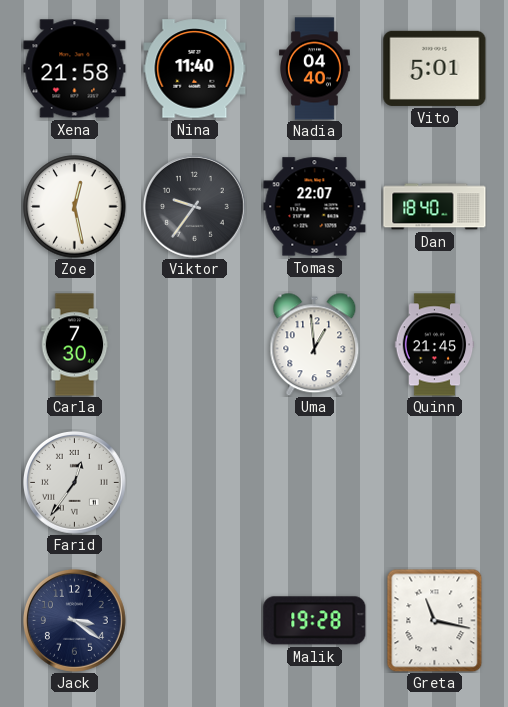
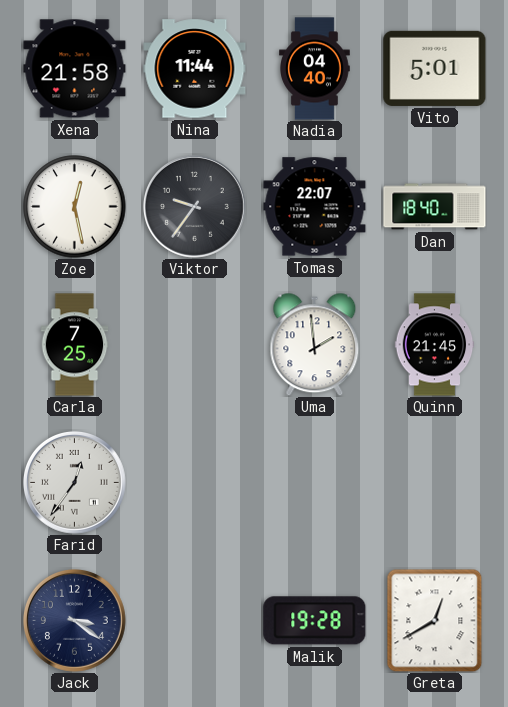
Nina: 11:40 -> 11:44 (195, 69)
Carla: 7:30 -> 7:25 (75, 345)
Uma: 12:59 -> 1:59 (315, 344)
Greta: 11:17 -> 12:40 (435, 620)
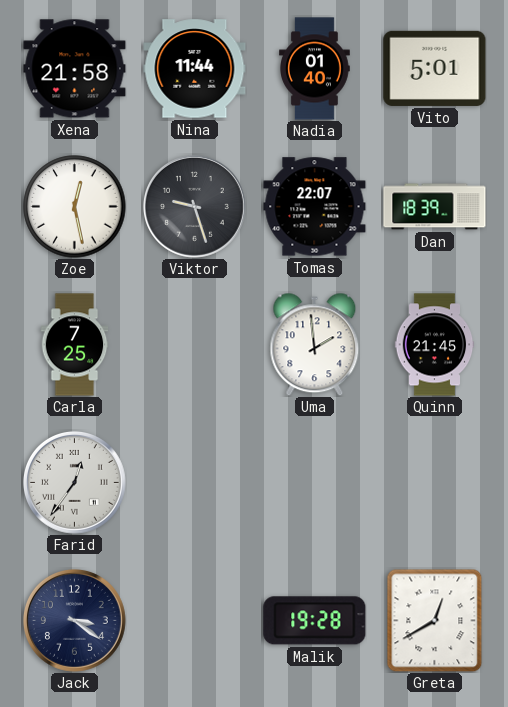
Nadia: 04:40 -> 01:40 (315, 69)
Viktor: 9:36 -> 9:27 (194, 206)
Dan: 18:40 -> 18:39 (435, 207)
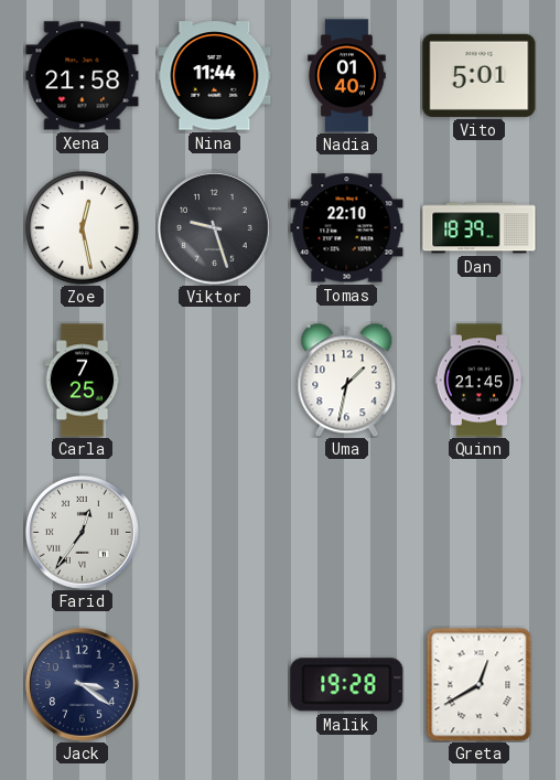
Tomas: 22:07 -> 22:10 (347, 228)
Uma: 1:59 -> 1:32 (347, 380)
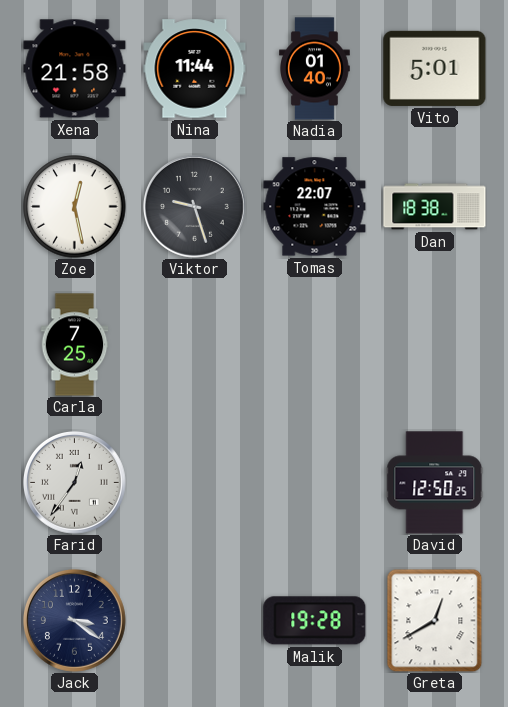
Tomas: 22:10 -> 22:07 (315, 207)
Dan: 18:39 -> 18:38 (435, 207)
Uma: 1:32 -> none (347, 380)
Quinn: 21:45 -> none (480, 381)
David: none -> 12:50 (435, 483)
